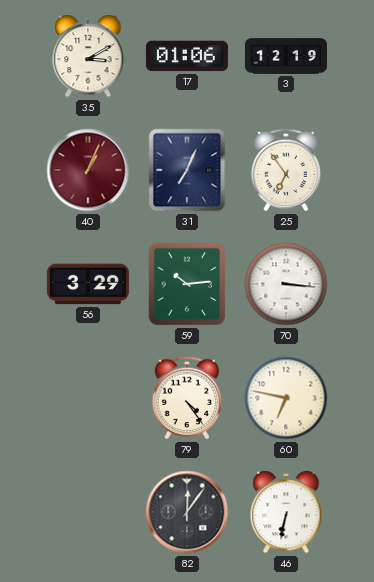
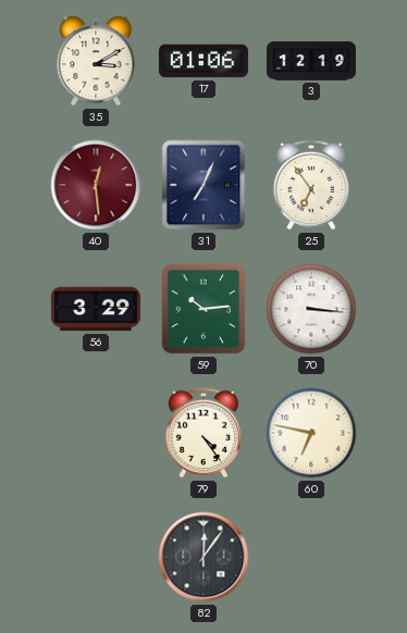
40: 1:04 -> 12:29 (96, 185)
46: 6:32 -> none (286, 513)
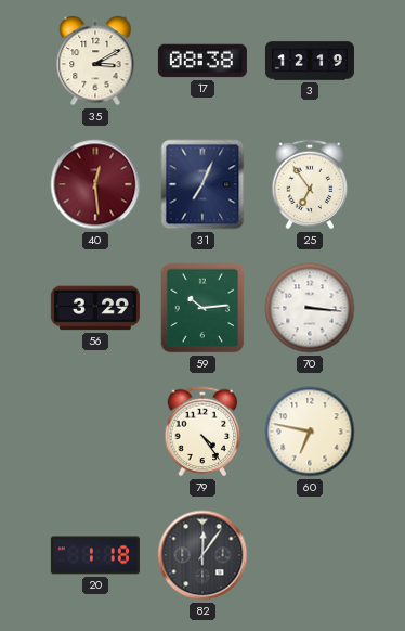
17: 01:06 -> 08:38 (203, 61)
20: none -> 1:18 (95, 555)
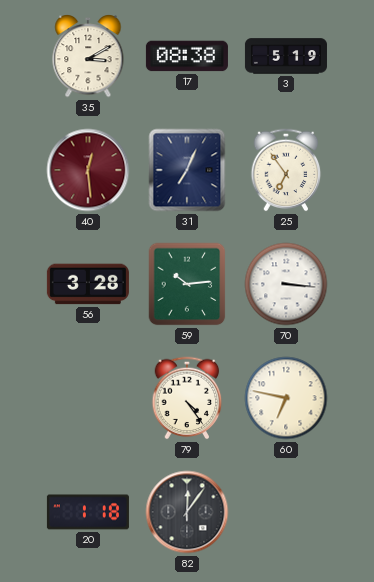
3: 12:19 -> 5:19 (286, 56)
56: 3:29 -> 3:28 (88, 284)
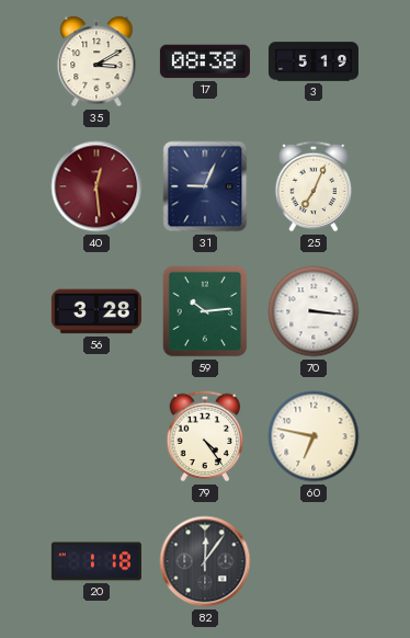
31: 7:04 -> 9:04 (205, 186)
25: 6:54 -> 7:04 (314, 186)
